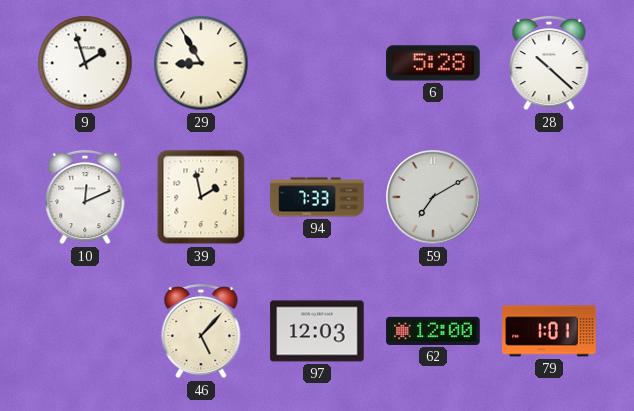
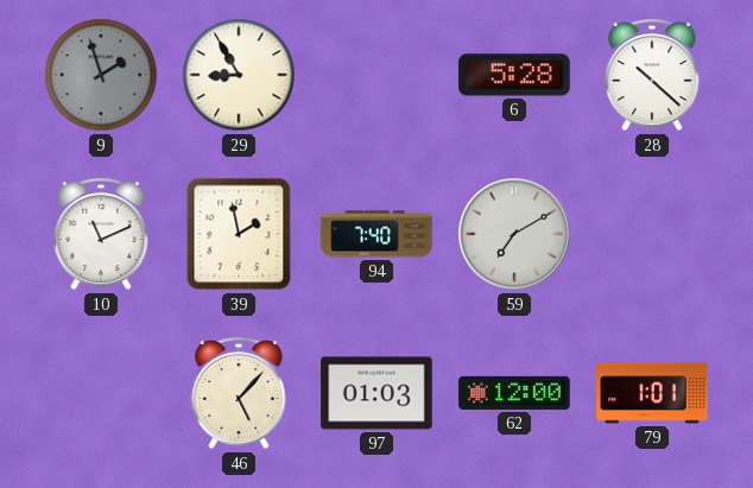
9 dial: white -> grey (101, 75)
10: 12:11 -> 11:11 (101, 234)
94: 7:33 -> 7:40 (376, 234)
97: 12:03 -> 01:03 (376, 393)
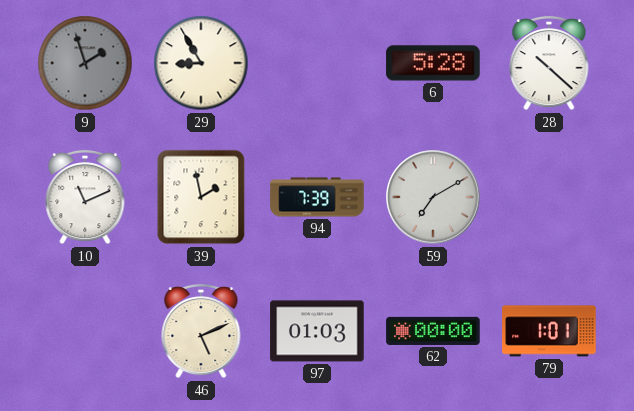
94: 7:40 -> 7:39 (317, 197)
46: 5:07 -> 5:11 (201, 331)
62: 12:00 -> 00:00 (433, 331)
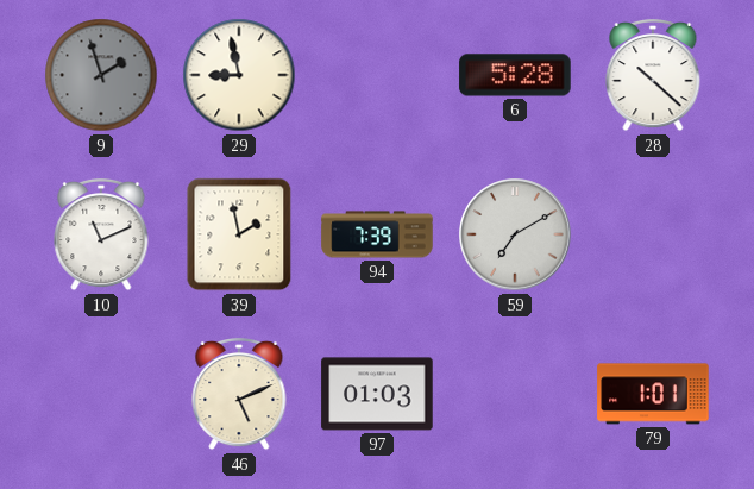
29: 8:55 -> 8:58 (239, 75)
62: 00:00 -> none (433, 331)
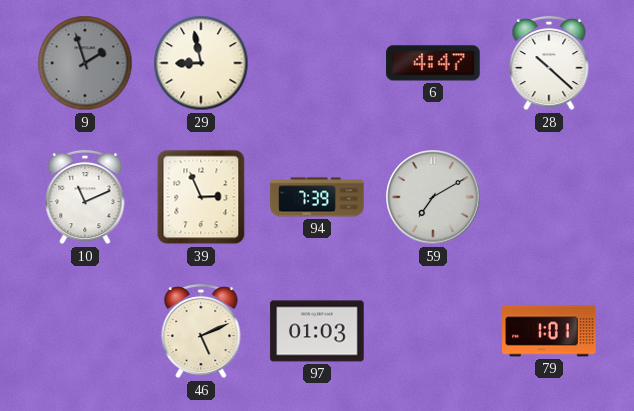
6: 5:28 -> 4:47 (433, 63)
39: 1:58 -> 2:56 (201, 197)
